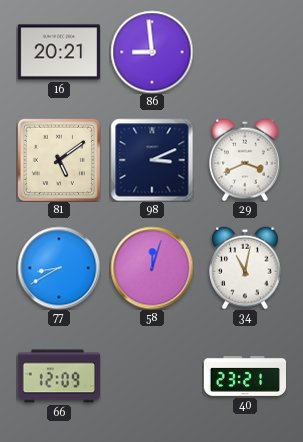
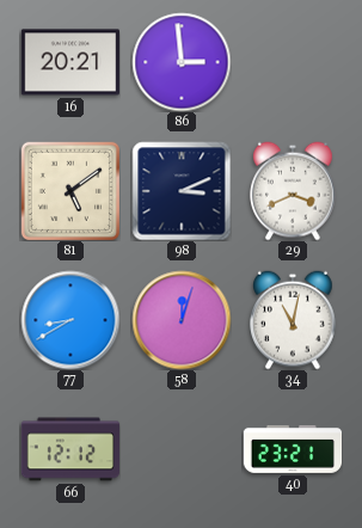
86: 8:59 -> 2:59 (182, 62)
66: 12:09 -> 12:12 (69, 449)
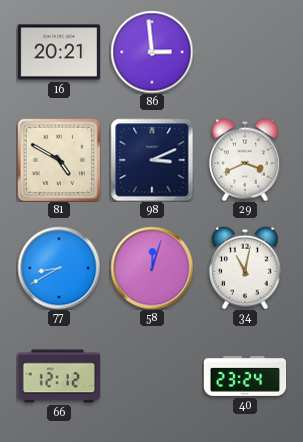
81: 5:09 -> 4:50 (59, 160)
40: 23:21 -> 23:24 (245, 376)
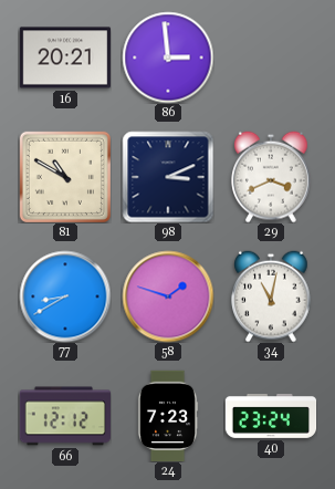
81: 4:50 -> 10:50 (65, 177)
58: 12:03 -> 1:48 (168, 296)
24: none -> 7:23 (168, 416)
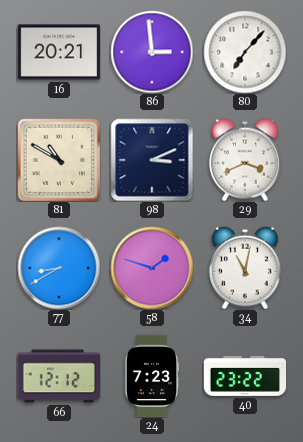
80: none -> 7:07 (245, 52)
40: 23:24 -> 23:22 (245, 376)
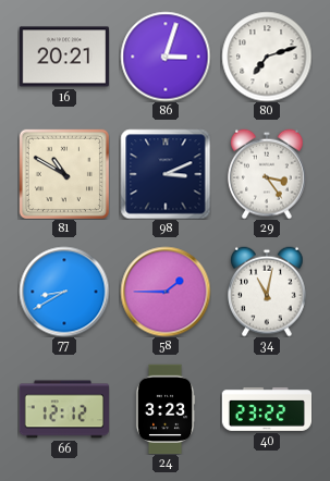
86: 2:59 -> 3:03 (166, 57)
80: 7:07 -> 7:12 (267, 57)
29: 3:41 -> 3:24 (268, 174)
58: 1:48 -> 1:45 (166, 292)
24: 7:23 -> 3:23 (166, 409)
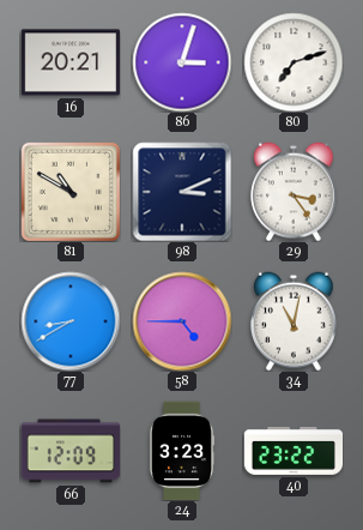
58: 1:45 -> 4:45 (182, 321)
66: 12:12 -> 12:09 (69, 451)
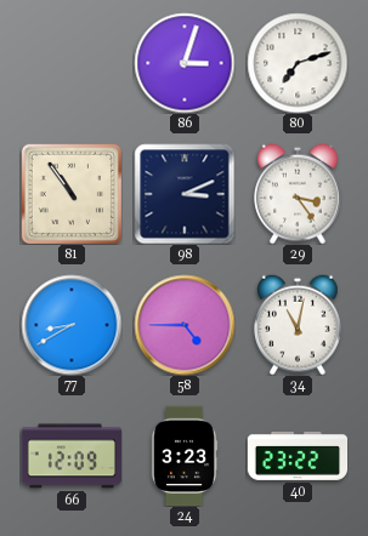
16: 20:21 -> none (69, 62)
81: 10:50 -> 10:54 (72, 194)
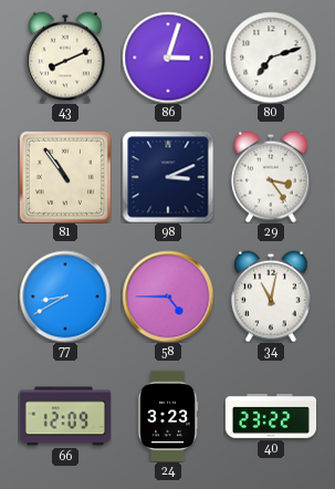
43: none -> 8:11 (66, 58)
